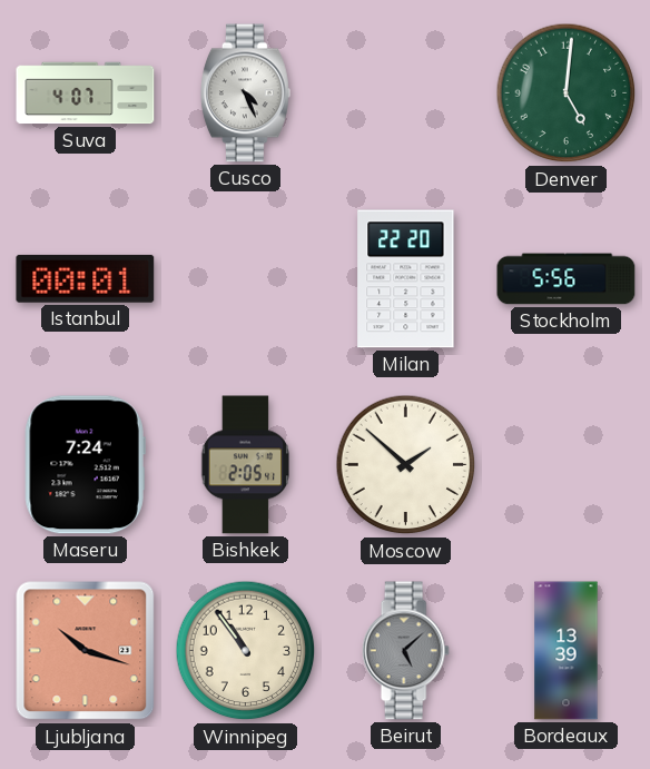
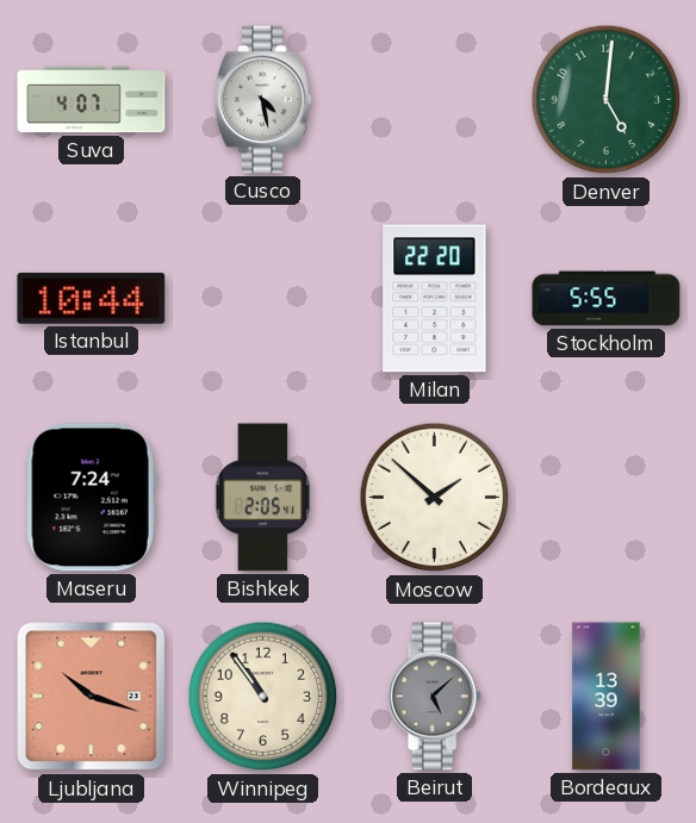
Cusco: 4:26 -> 4:28 (263, 100)
Istanbul: 00:01 -> 10:44 (92, 298)
Stockholm: 5:56 -> 5:55 (607, 299)
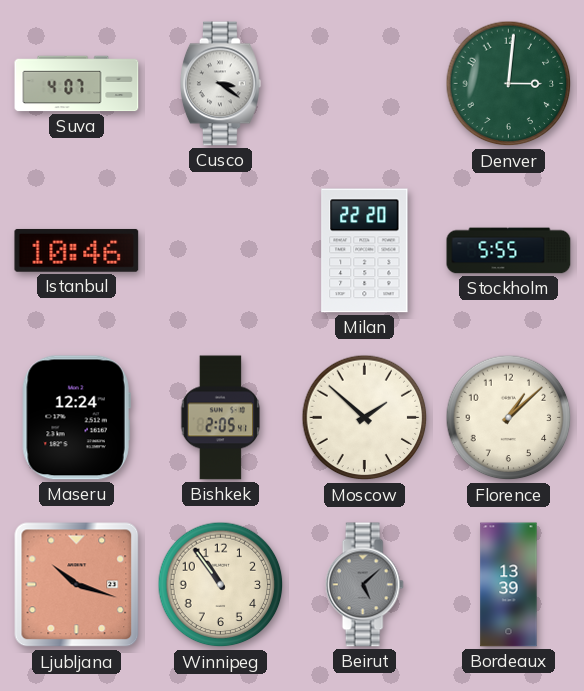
Cusco: 4:28 -> 3:21 (221, 84)
Denver: 5:01 -> 3:01 (509, 84)
Istanbul: 10:44 -> 10:46 (77, 250)
Maseru: 7:24 -> 12:24 (76, 418)
Florence: none -> 1:08 (509, 418)
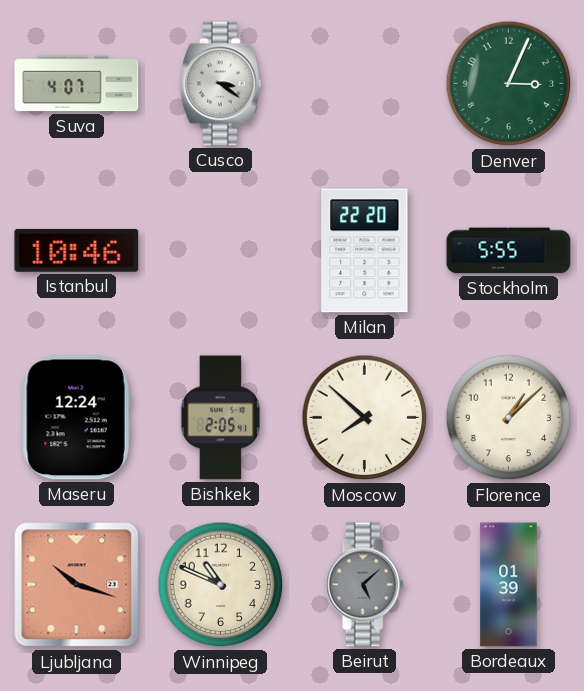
Denver: 3:01 -> 3:04 (509, 84)
Moscow: 1:52 -> 7:52 (365, 418)
Winnipeg: 10:54 -> 10:49 (221, 585)
Bordeaux: 13:39 -> 01:39 (509, 585)
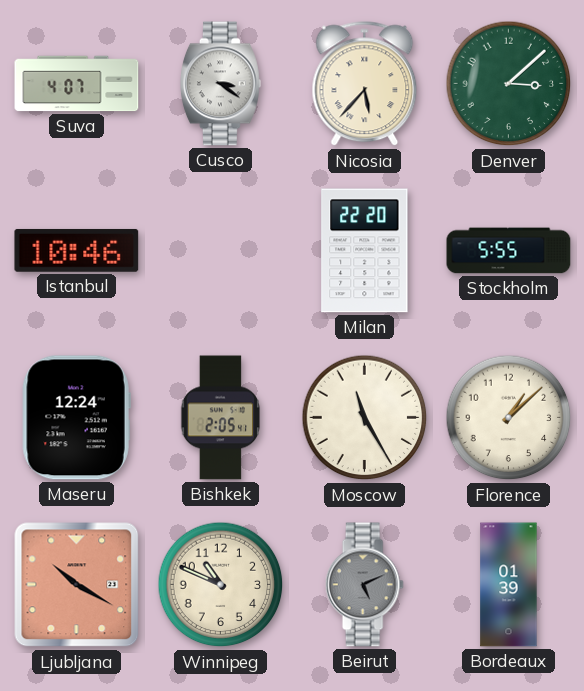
Nicosia: none -> 5:37 (365, 84)
Denver: 3:04 -> 3:08 (509, 84)
Moscow: 7:52 -> 11:25 (365, 418)
Ljubljana: 10:18 -> 10:20 (77, 585)
Beirut: 5:08 -> 5:11 (364, 585)
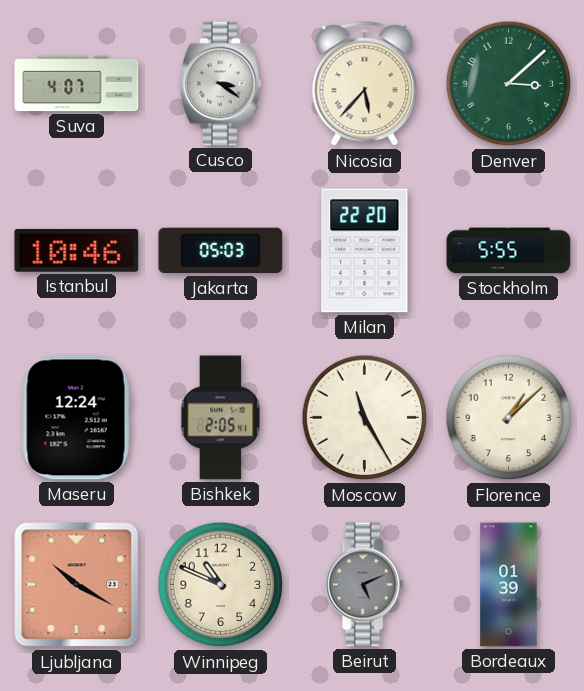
Jakarta: none -> 05:03 (221, 251)
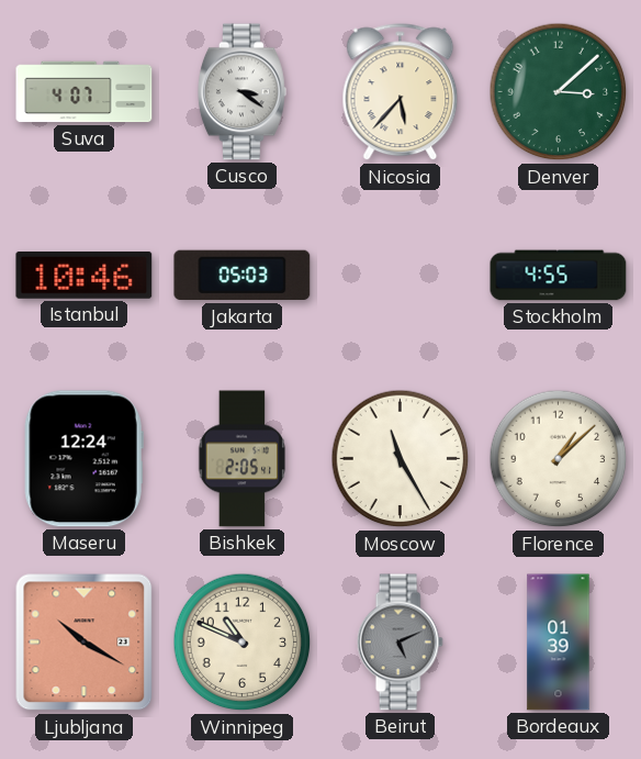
Milan: 22:20 -> none (365, 251)
Stockholm: 5:55 -> 4:55 (559, 276)
